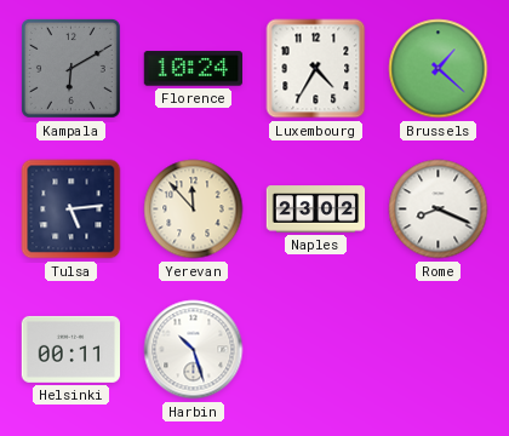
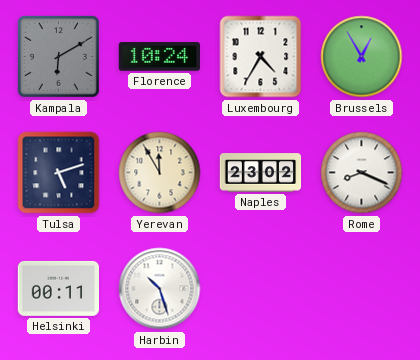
Brussels: 1:22 -> 12:55 (362, 57)
Tulsa: 5:14 -> 5:12 (59, 173)
Yerevan: 11:53 -> 11:55 (160, 173)
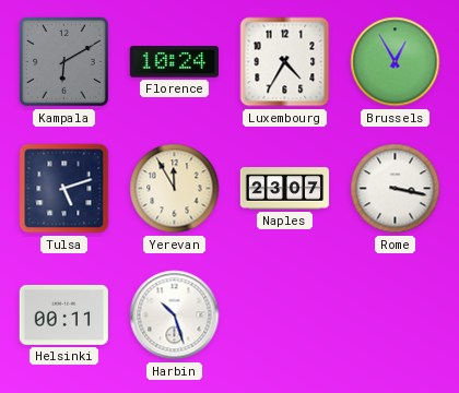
Naples: 23:02 -> 23:07 (285, 189)
Rome: 8:19 -> 3:17 (396, 189)
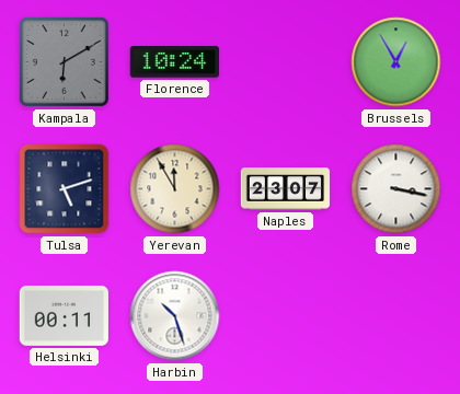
Luxembourg: 4:35 -> none (285, 62)
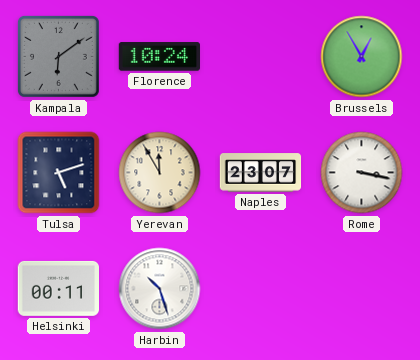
Kampala: 6:10 -> 6:09 (58, 56)
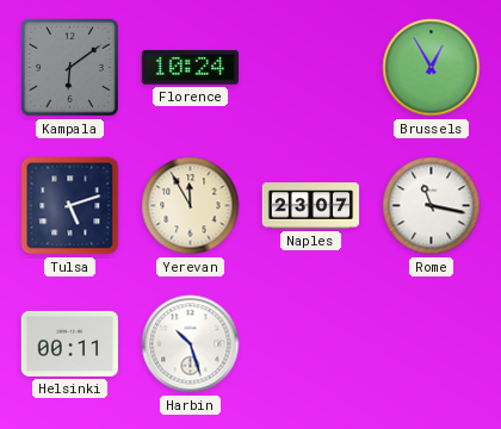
Rome: 3:17 -> 11:17 (432, 206)
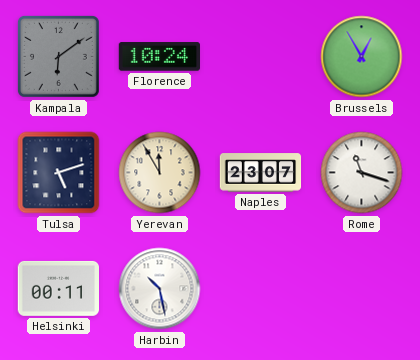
Rome: 11:17 -> 11:18 (362, 173)
Harbin: 10:27 -> 10:28 (160, 289)
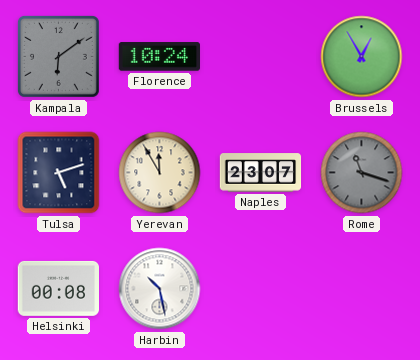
Rome dial: white -> grey (362, 173)
Helsinki: 00:11 -> 00:08 (59, 288)
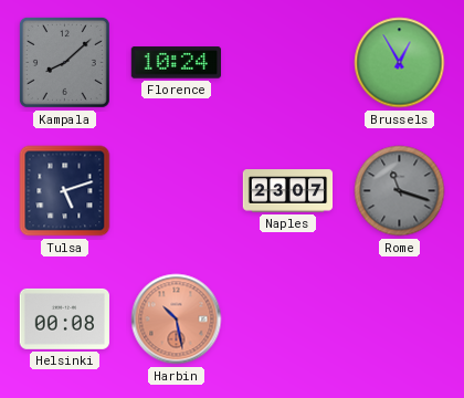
Kampala: 6:09 -> 8:08 (64, 62)
Yerevan: 11:55 -> none (160, 173)
Harbin dial: white -> salmon (177, 320)
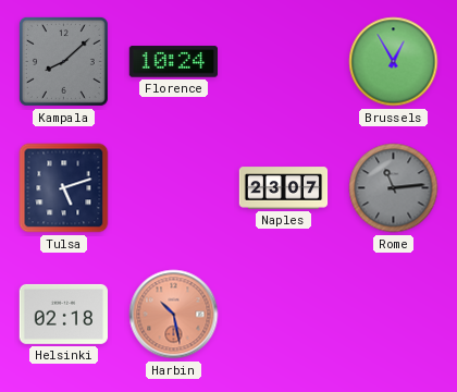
Rome: 11:18 -> 11:14 (394, 188)
Helsinki: 00:08 -> 02:18 (64, 314)
